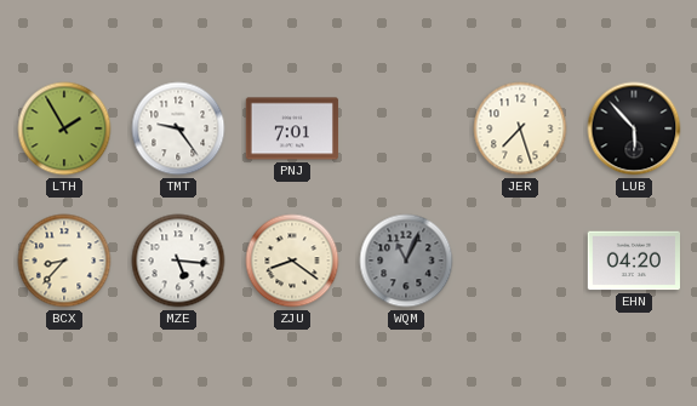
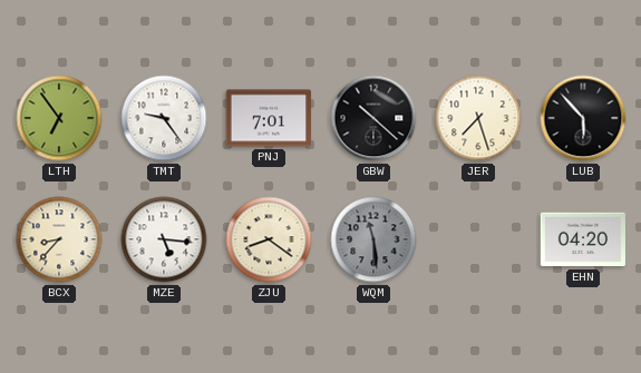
LTH: 1:55 -> 6:54 (59, 118)
GBW: none -> 10:22 (373, 118)
WQM: 11:04 -> 11:29 (373, 239)
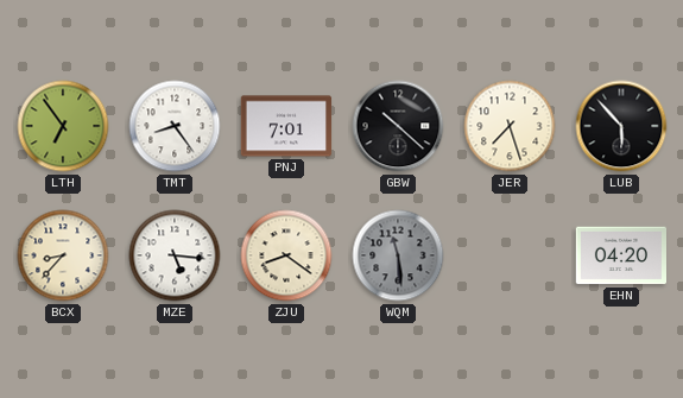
TMT: 9:24 -> 8:24 (175, 126)
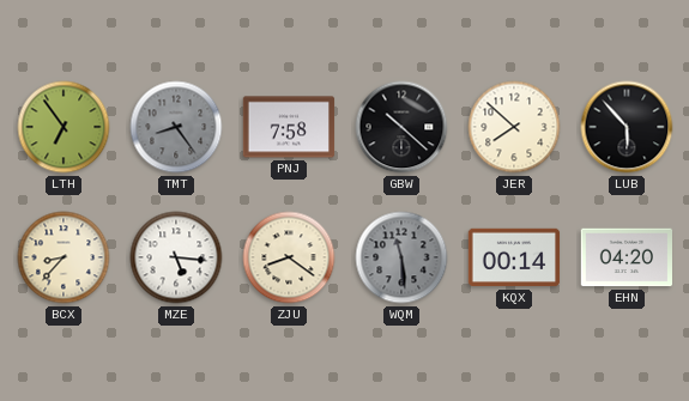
TMT dial: white -> grey (176, 127)
PNJ: 7:01 -> 7:58 (289, 127)
JER: 7:27 -> 7:52 (514, 127)
KQX: none -> 00:14 (514, 257)
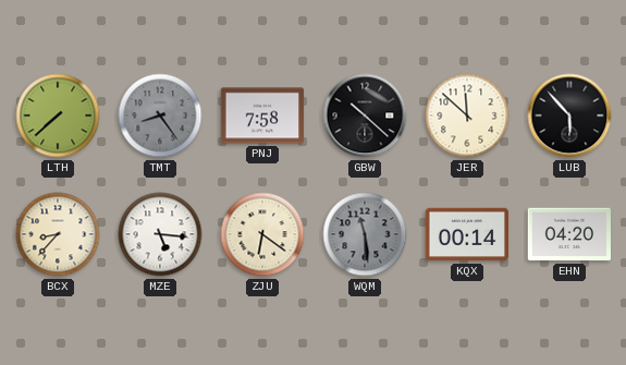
LTH: 6:54 -> 7:38 (58, 115)
JER: 7:52 -> 11:52 (467, 115)
ZJU: 8:21 -> 6:21 (262, 234)
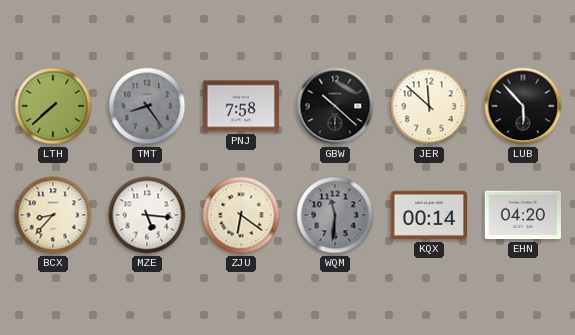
WQM: 11:29 -> 11:31 (335, 215)
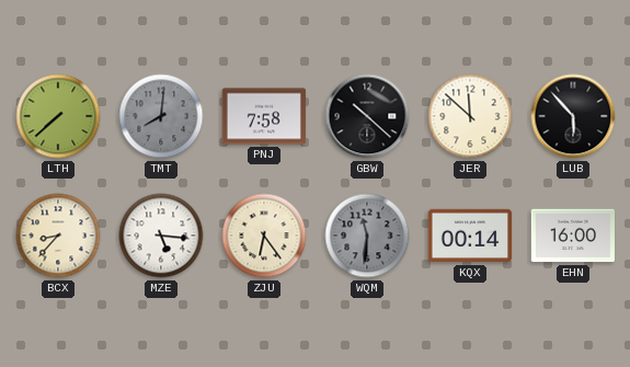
TMT: 8:24 -> 8:01 (161, 116)
ZJU: 6:21 -> 6:24 (264, 236)
EHN: 04:20 -> 16:00 (572, 236)
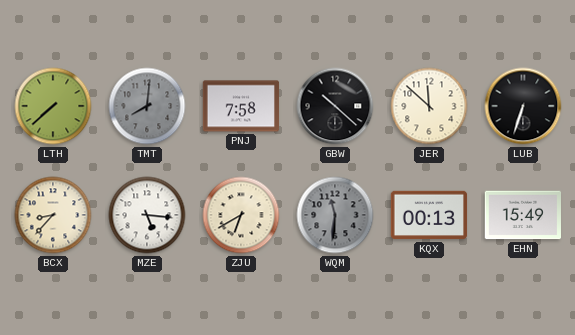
LUB: 5:53 -> 6:33 (523, 106)
ZJU: 6:24 -> 6:40 (241, 215)
KQX: 00:14 -> 00:13 (429, 215)
EHN: 16:00 -> 15:49 (522, 215)
